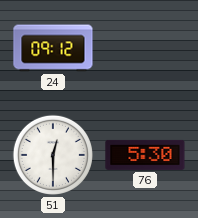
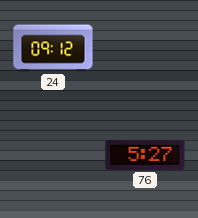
51: 12:30 -> none (53, 155)
76: 5:30 -> 5:27 (145, 155)
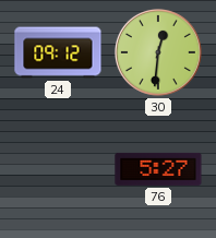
30: none -> 12:31 (158, 52)
